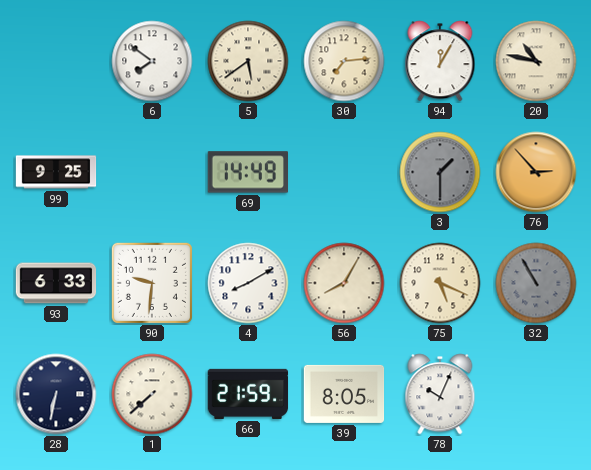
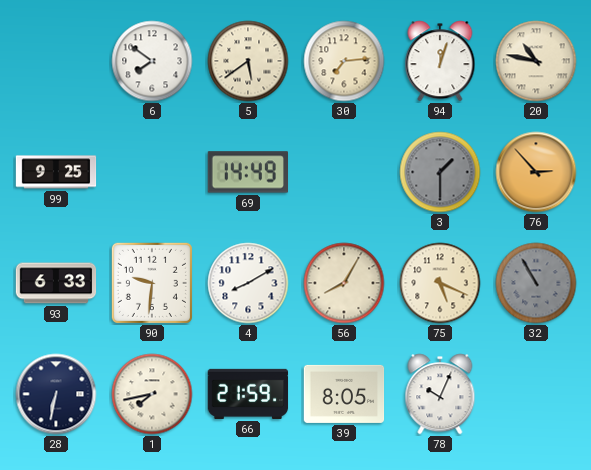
94: 12:05 -> 12:03 (440, 61)
1: 7:38 -> 7:43 (152, 394)
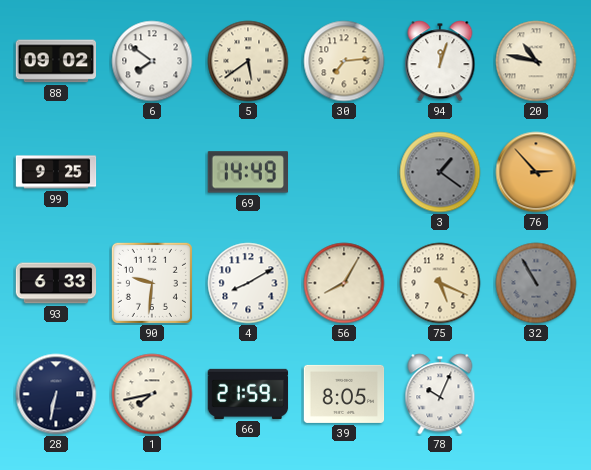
88: none -> 09:02 (56, 61)
3: 1:30 -> 1:21 (440, 172)
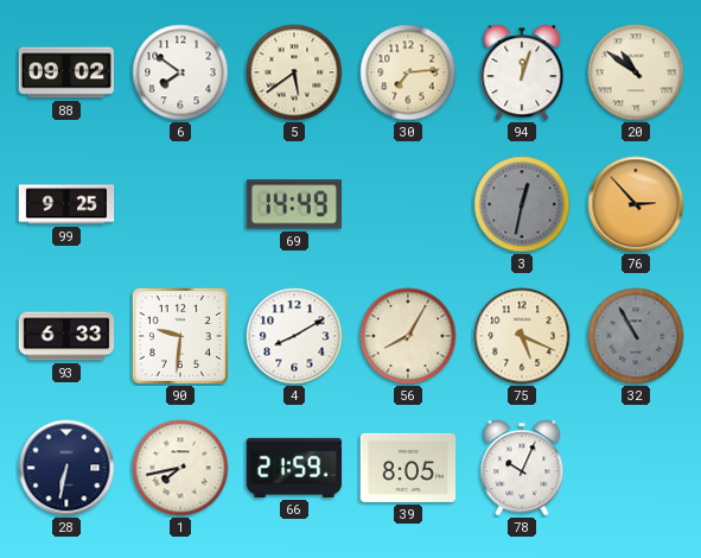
20: 10:47 -> 10:51 (636, 72)
3: 1:21 -> 12:32 (522, 204)
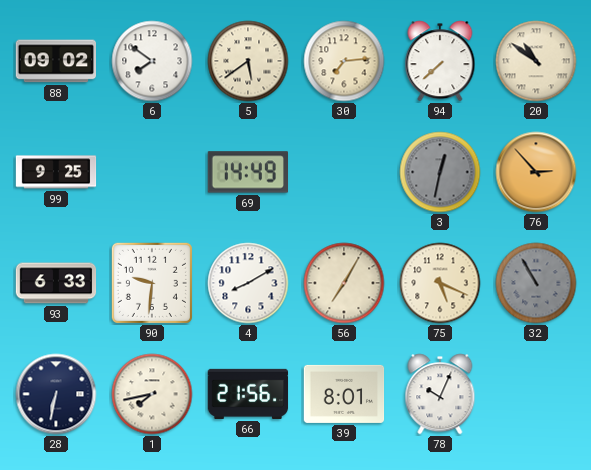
94: 12:03 -> 7:38 (440, 61)
56: 8:05 -> 7:05 (344, 283)
66: 21:59 -> 21:56 (248, 394)
39: 8:05 -> 8:01 (344, 394)
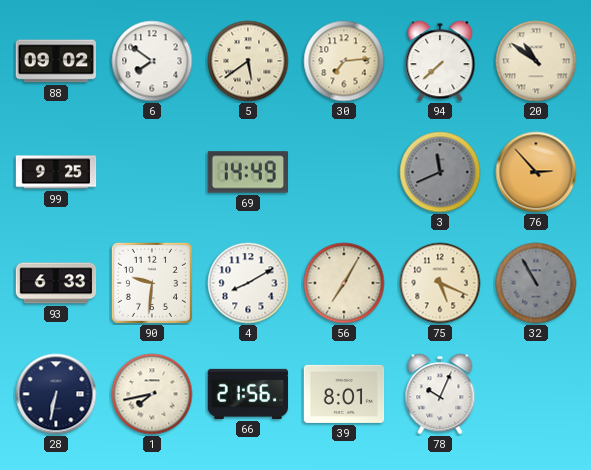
3: 12:32 -> 11:41 (440, 172)
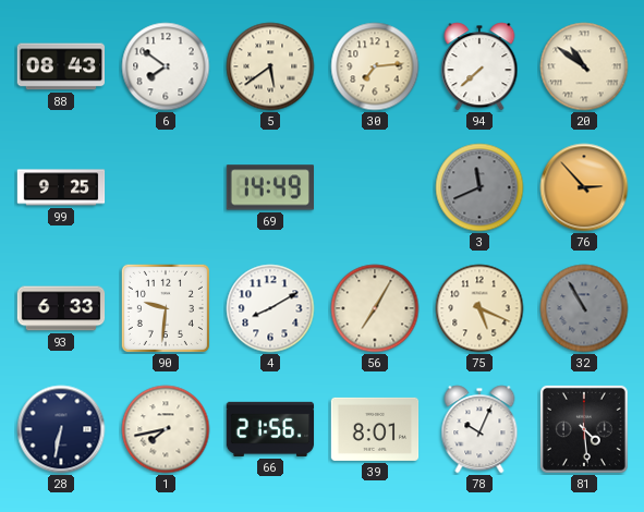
88: 09:02 -> 08:43 (61, 66)
81: none -> 4:29 (584, 429)
